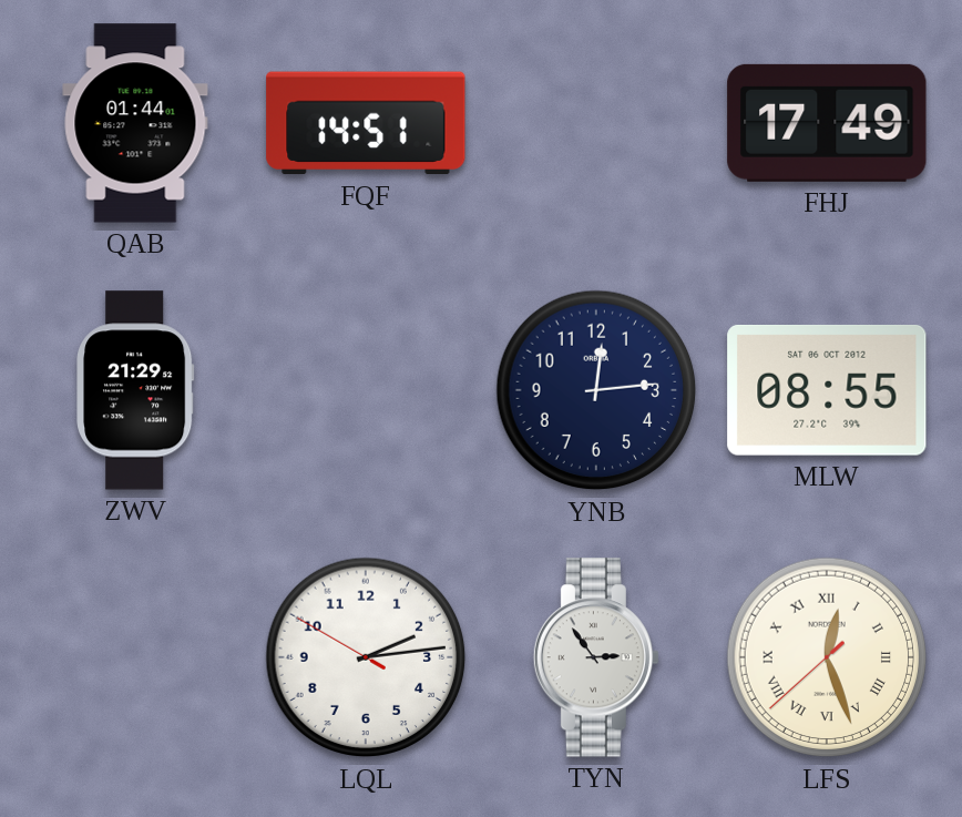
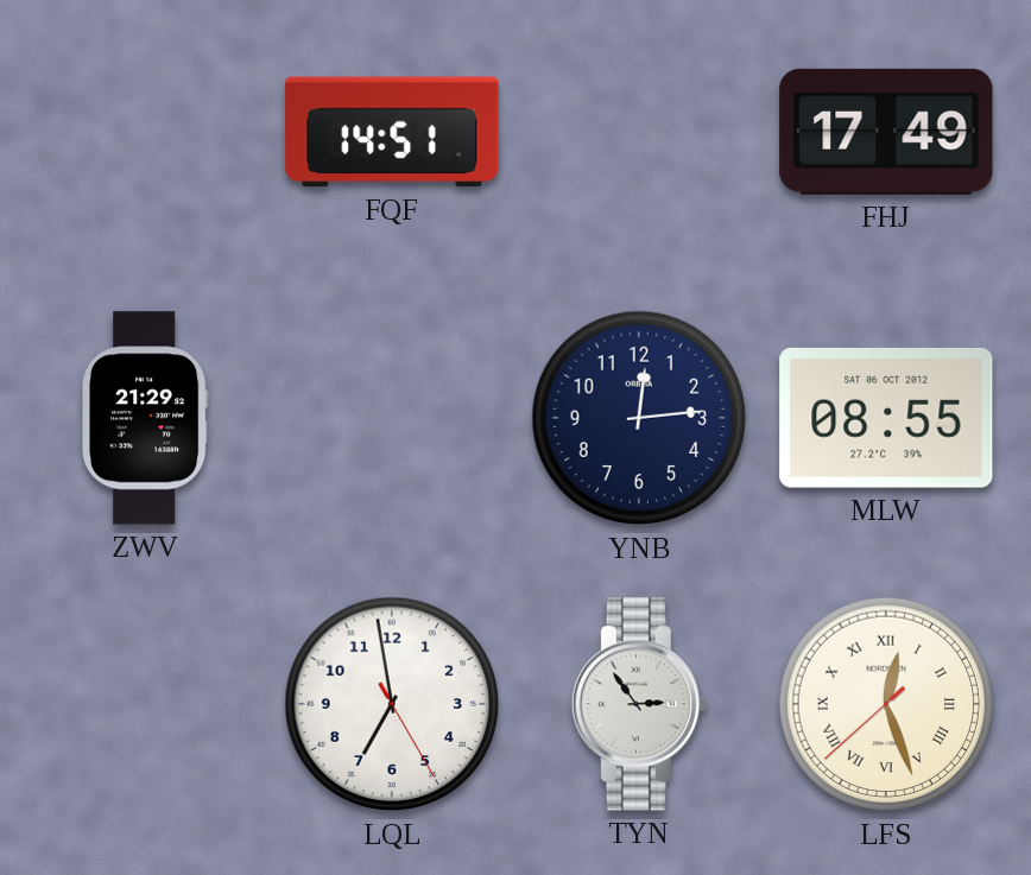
QAB: 01:44 -> none (135, 123)
LQL: 2:13 -> 6:58 (392, 704)
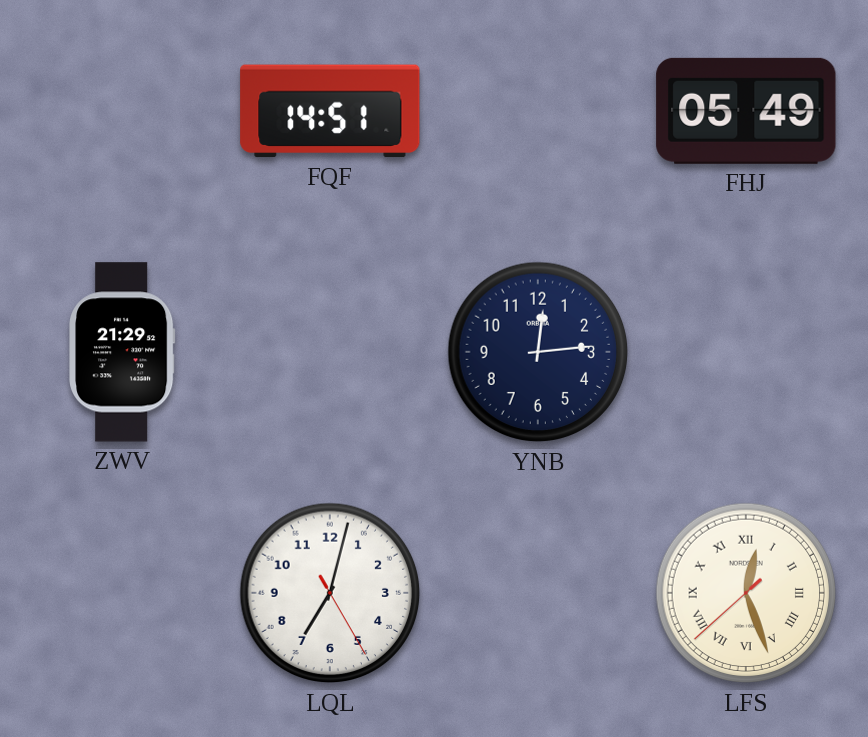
FHJ: 17:49 -> 05:49 (746, 111)
MLW: 08:55 -> none (886, 418)
LQL: 6:58 -> 7:02 (330, 593)
TYN: 2:54 -> none (639, 704)
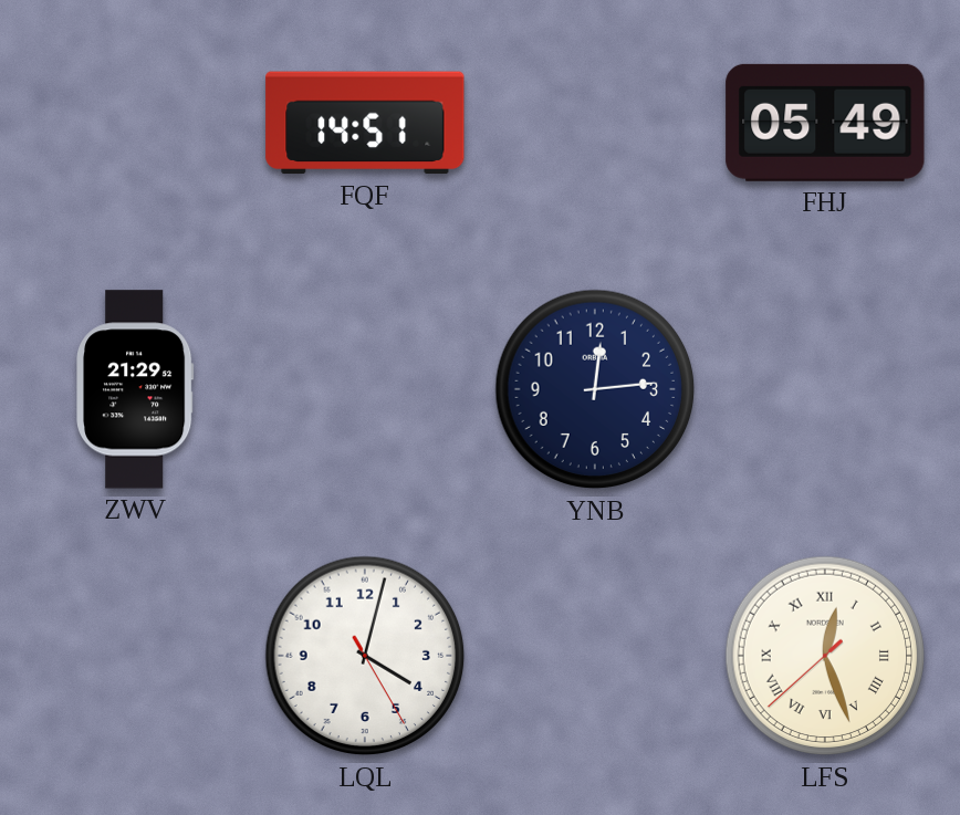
LQL: 7:02 -> 4:02 (365, 656)
